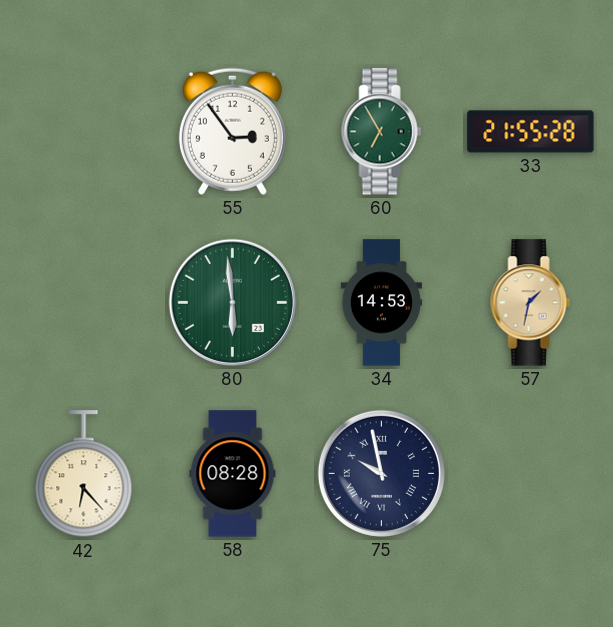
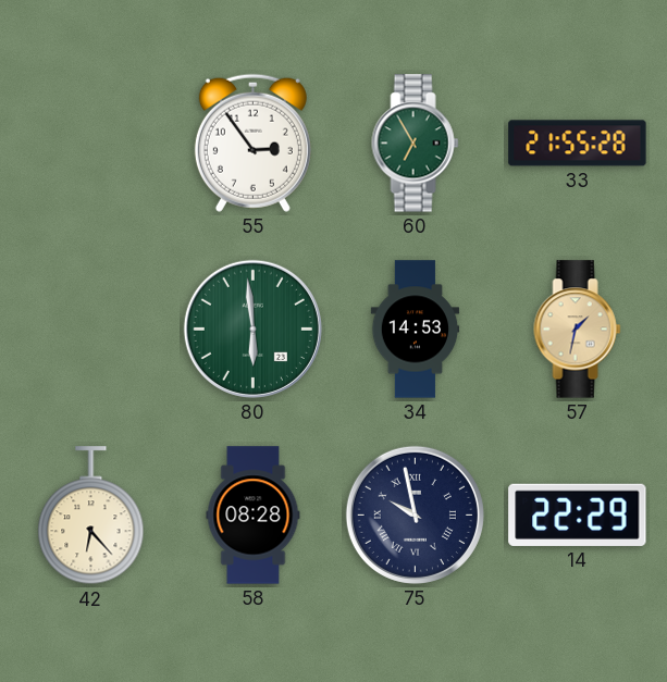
14: none -> 22:29 (578, 514)
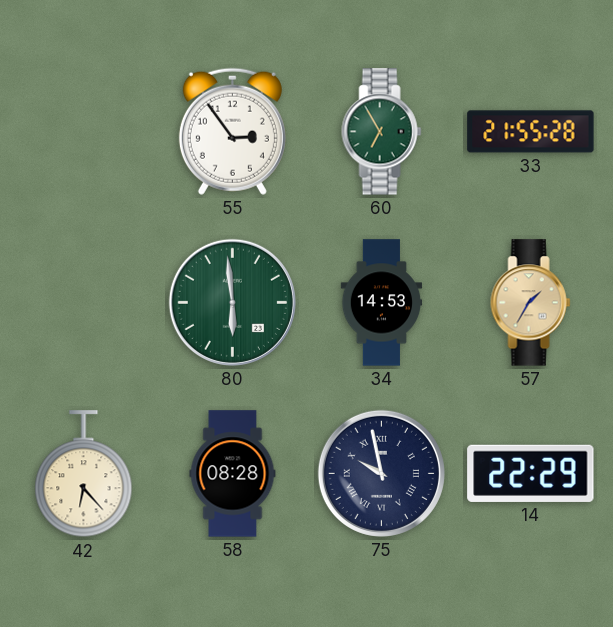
57: 1:32 -> 1:35 (531, 303)
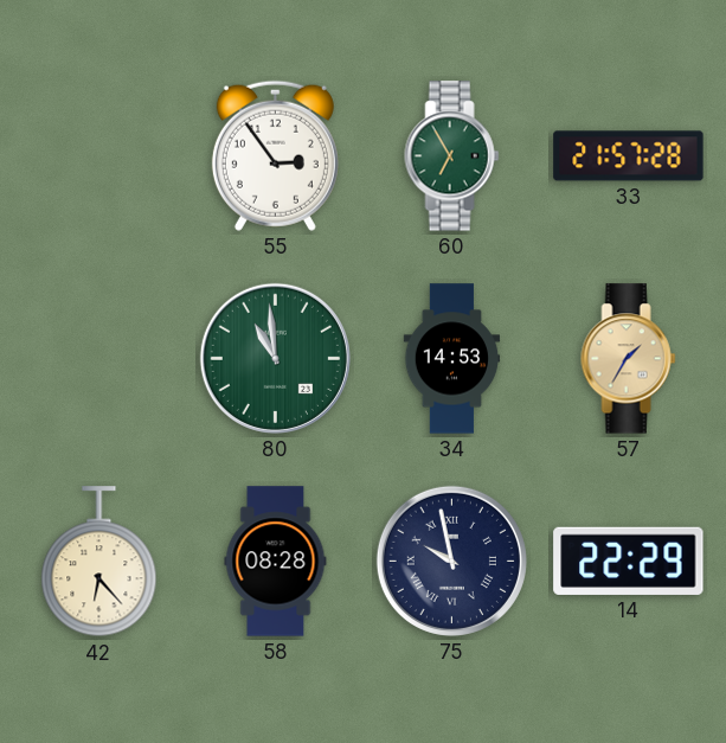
33: 21:55 -> 21:57 (629, 156)
80: 5:59 -> 10:59 (275, 358)
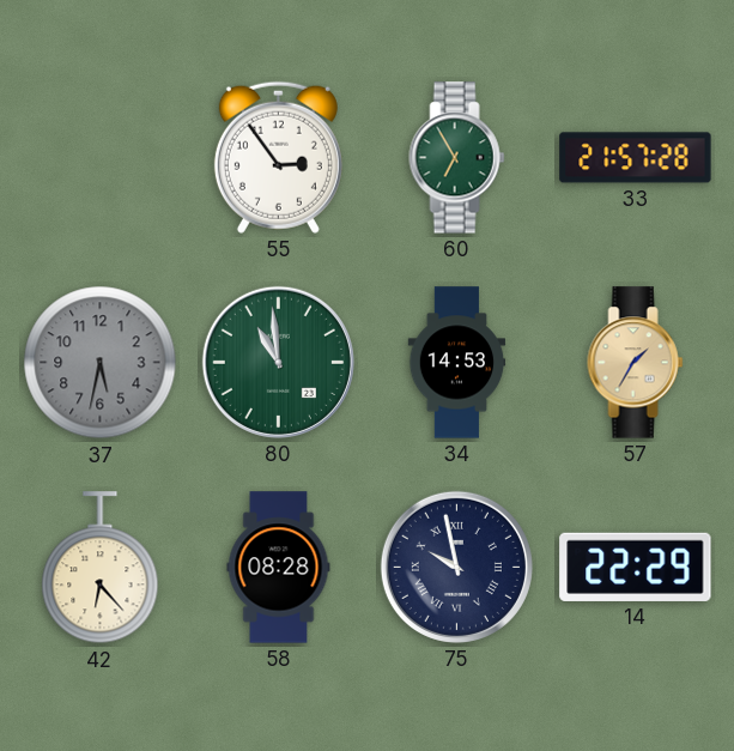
37: none -> 5:32 (101, 363)
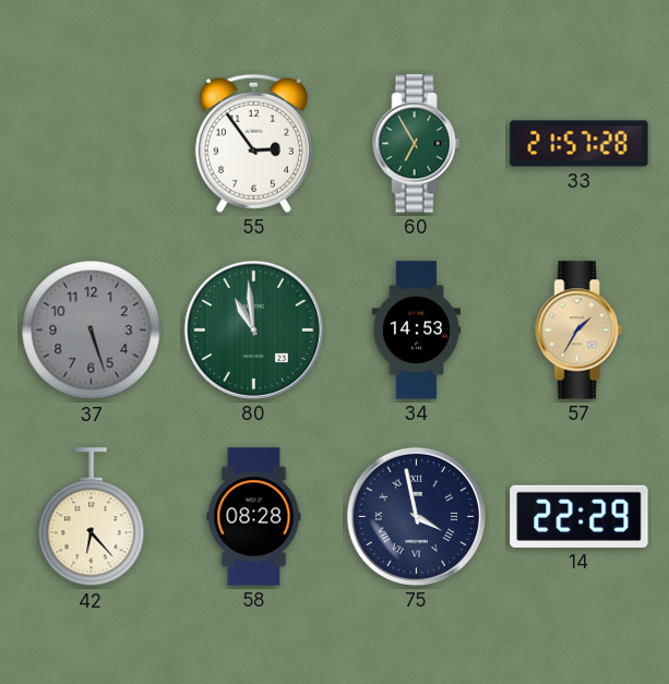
37: 5:32 -> 5:27 (92, 331)
75: 9:58 -> 3:58 (416, 516)
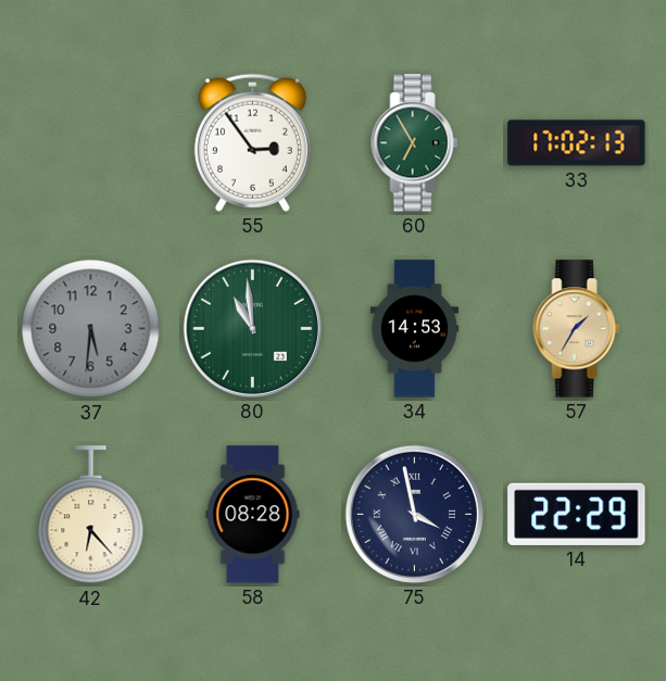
33: 21:57 -> 17:02 (577, 143)
37: 5:27 -> 5:31 (91, 329)
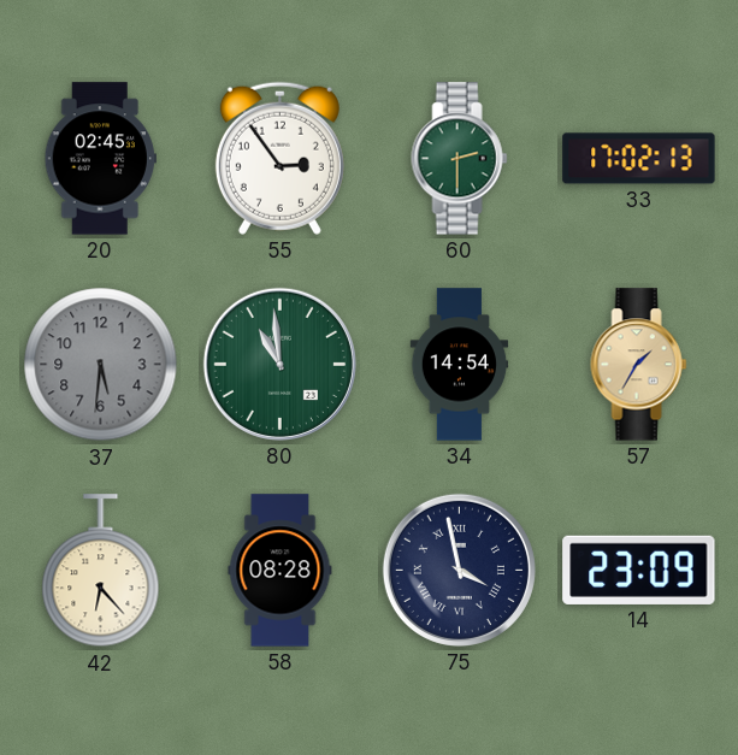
20: none -> 02:45 (100, 159)
60: 6:55 -> 2:30 (460, 159)
34: 14:53 -> 14:54 (460, 365)
14: 22:29 -> 23:09 (639, 570)
